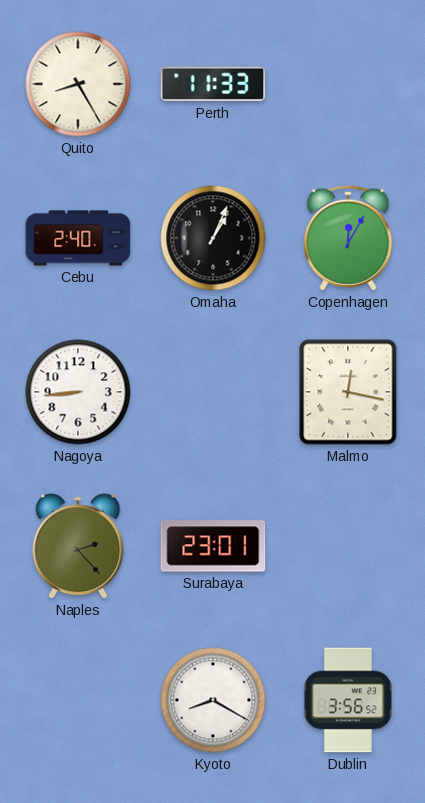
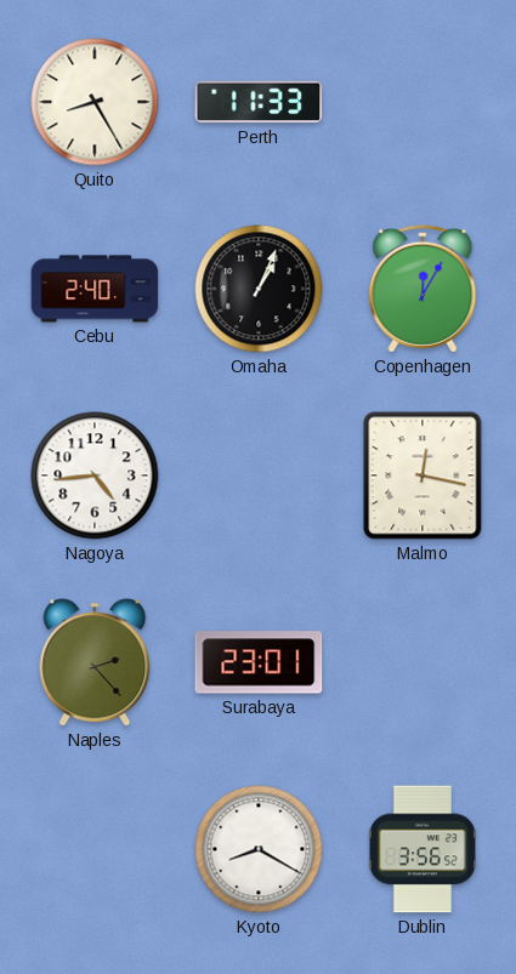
Nagoya: 8:44 -> 4:44 (95, 475)
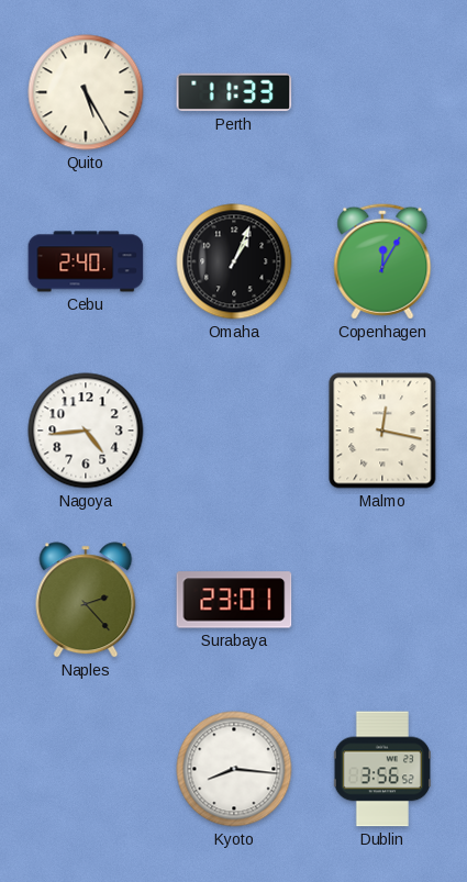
Quito: 8:25 -> 5:25 (86, 92)
Kyoto: 8:20 -> 8:16 (234, 769)
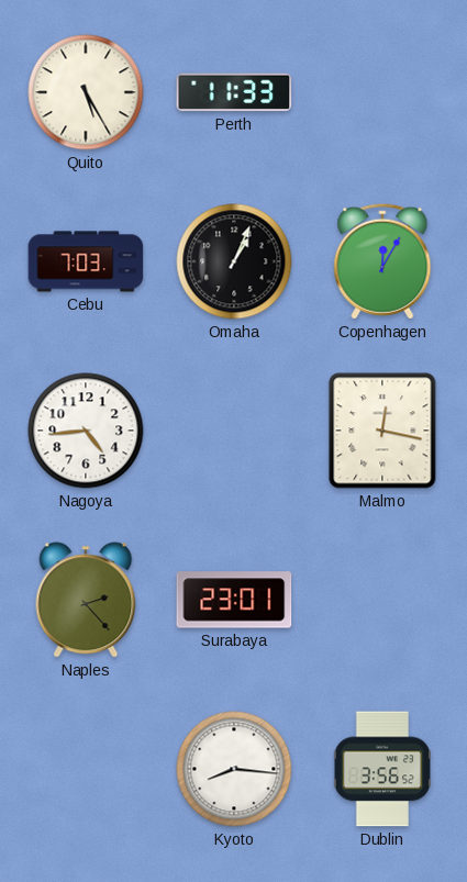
Cebu: 2:40 -> 7:03 (86, 261)
